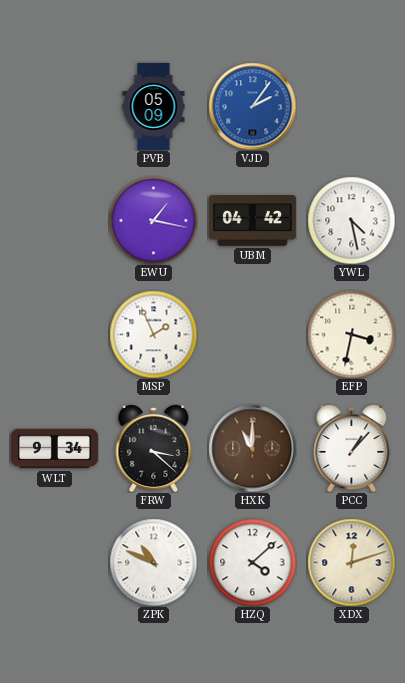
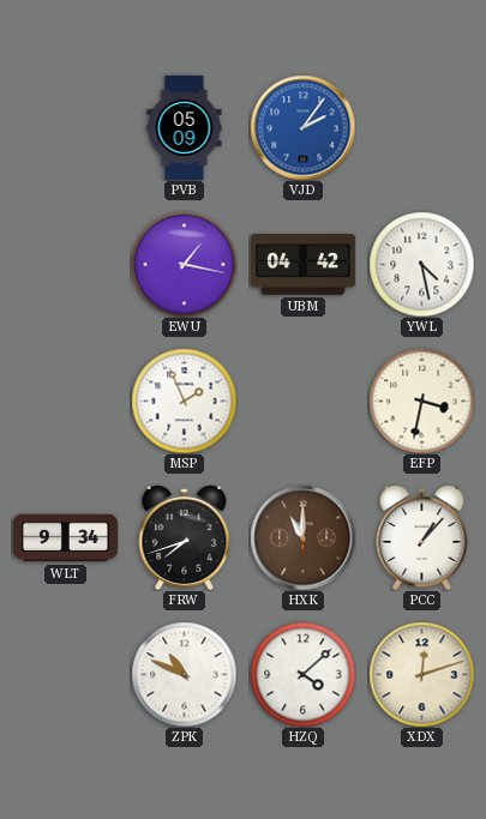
FRW: 3:22 -> 7:42 (185, 538)
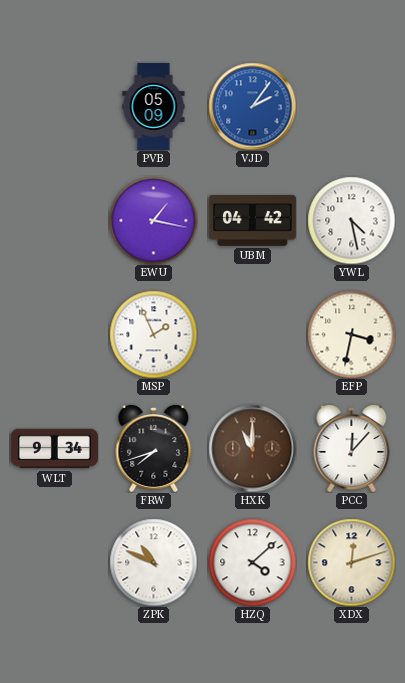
PCC: 1:07 -> 12:07 (352, 449)
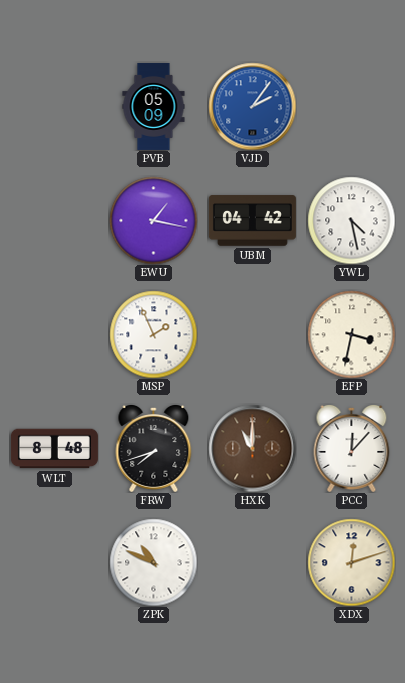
WLT: 9:34 -> 8:48 (54, 449)
HZQ: 4:08 -> none (252, 562)
